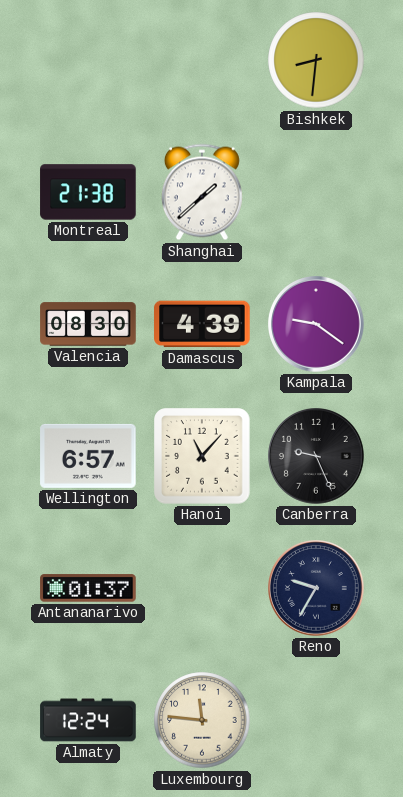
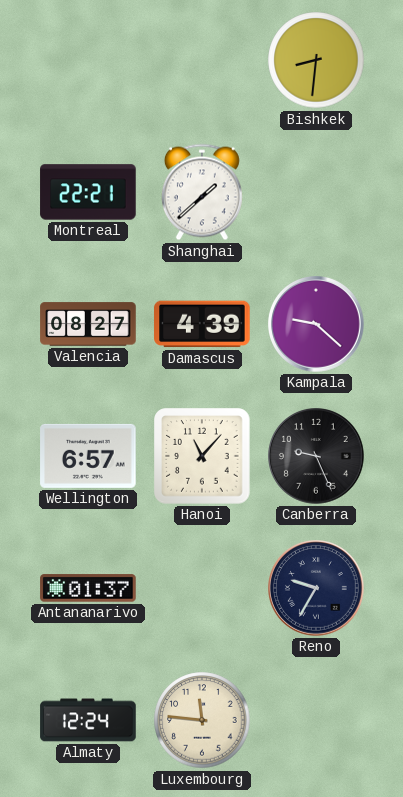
Montreal: 21:38 -> 22:21 (88, 192)
Valencia: 08:30 -> 08:27 (88, 324)
Kampala: 9:21 -> 9:22 (317, 325)
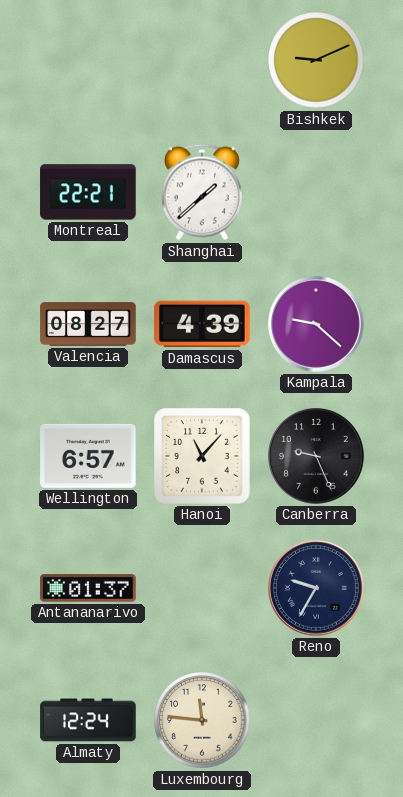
Bishkek: 8:31 -> 9:11 (316, 60)
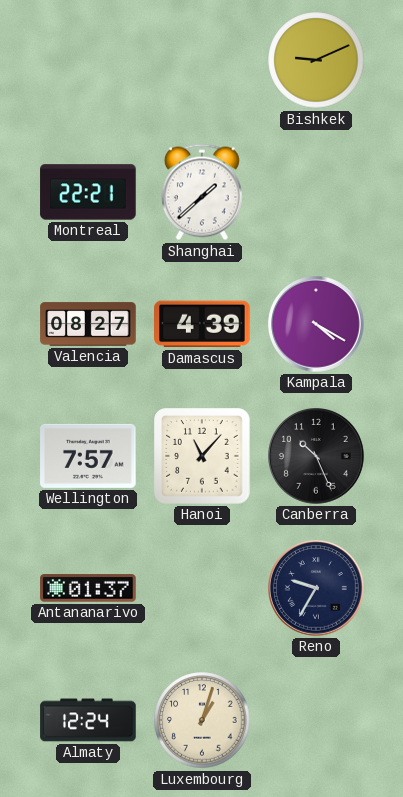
Kampala: 9:22 -> 4:20 (317, 325)
Wellington: 6:57 -> 7:57 (88, 456)
Canberra: 9:26 -> 10:26 (317, 457)
Luxembourg: 11:46 -> 1:03 (202, 720)
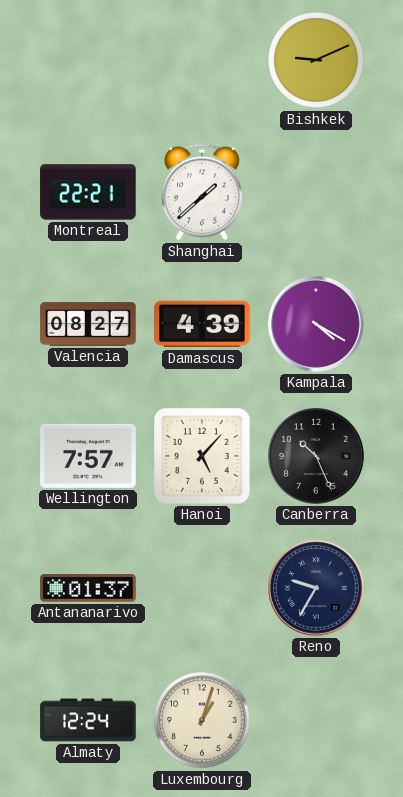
Hanoi: 11:07 -> 5:07 (202, 456)
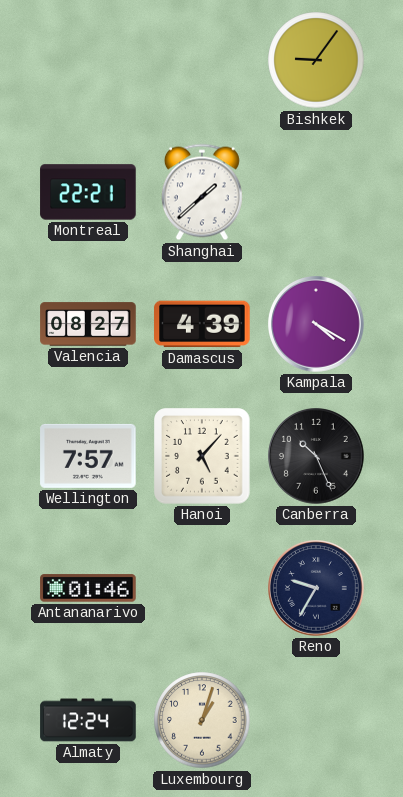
Bishkek: 9:11 -> 9:06 (316, 60)
Antananarivo: 01:37 -> 01:46 (88, 588)
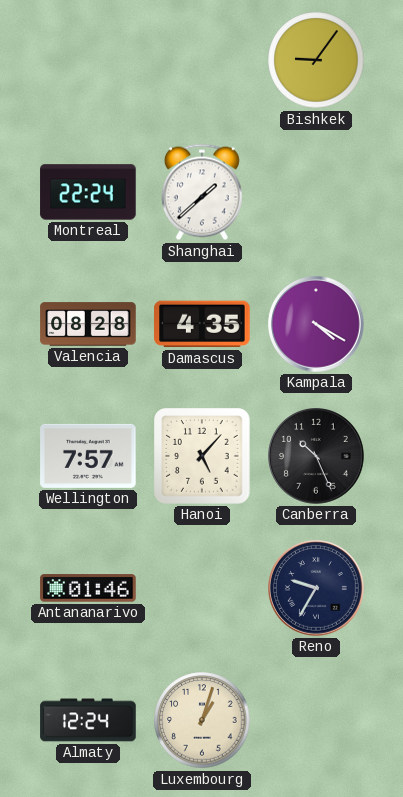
Montreal: 22:21 -> 22:24 (88, 192)
Valencia: 08:27 -> 08:28 (88, 324)
Damascus: 4:39 -> 4:35 (202, 324)
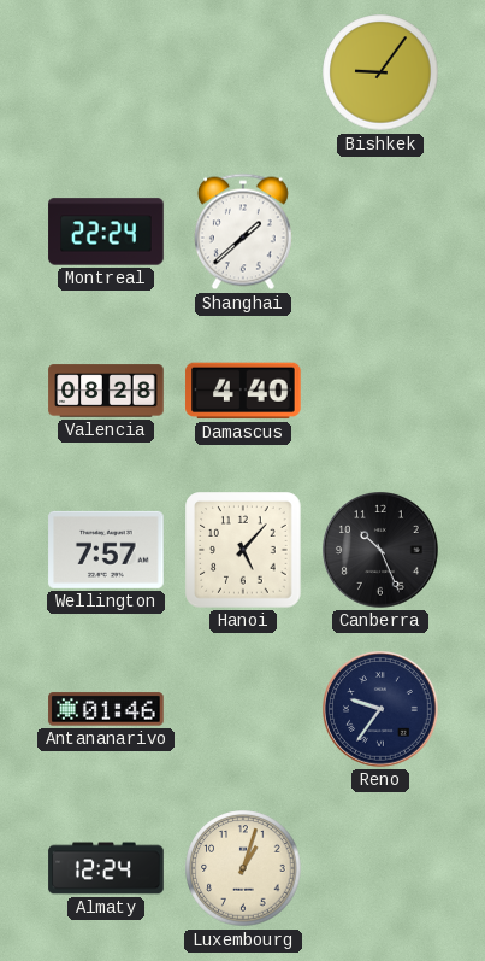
Damascus: 4:35 -> 4:40 (243, 391)
Kampala: 4:20 -> none (317, 325)
Reno: 9:35 -> 9:36 (382, 710)
